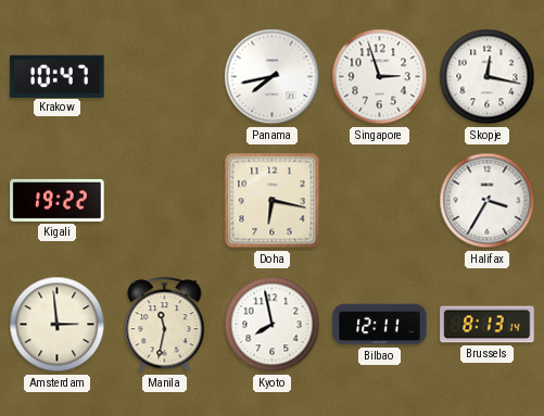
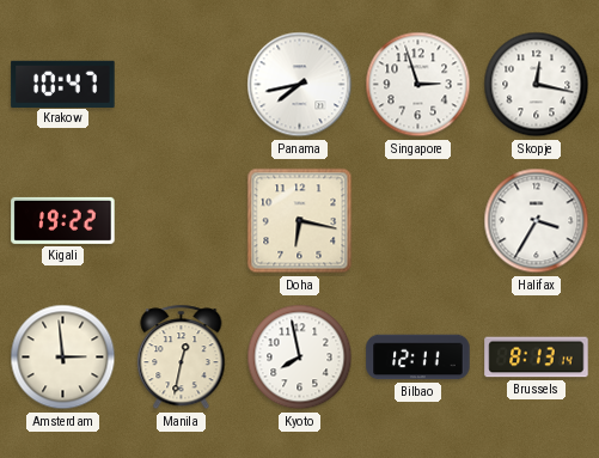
Manila: 11:32 -> 12:32 (182, 358)
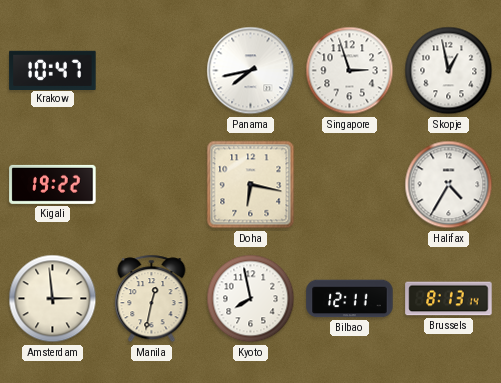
Skopje: 12:17 -> 12:58 (449, 71)
Halifax: 3:35 -> 4:35 (449, 185)
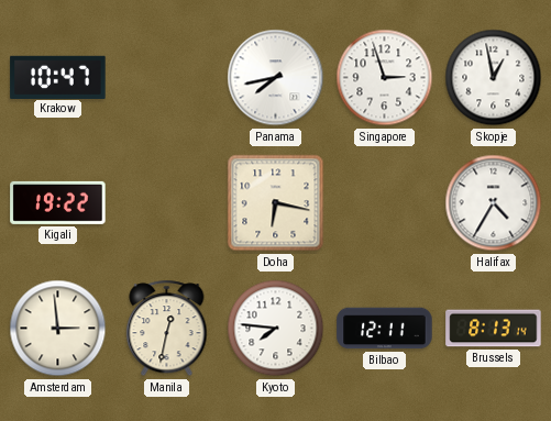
Kyoto: 7:58 -> 7:46 (276, 329)
